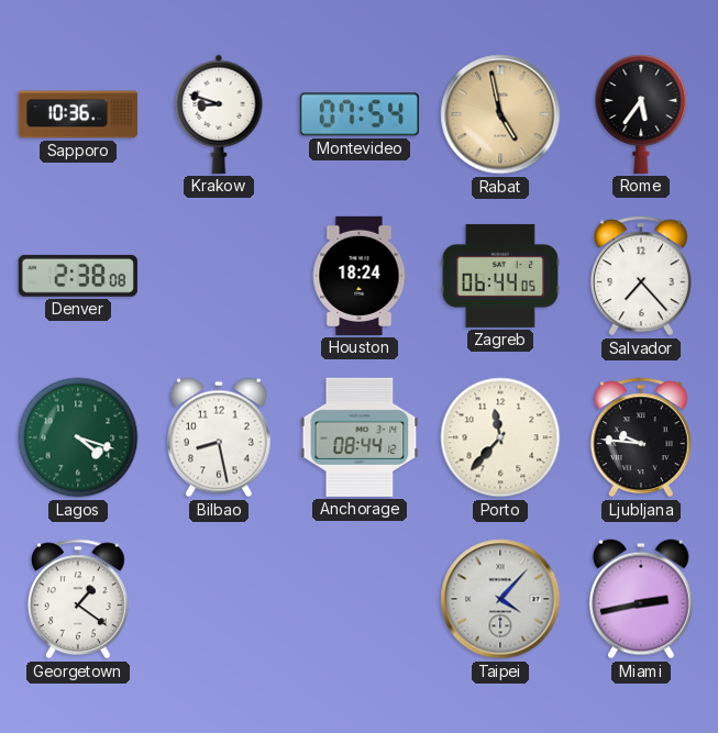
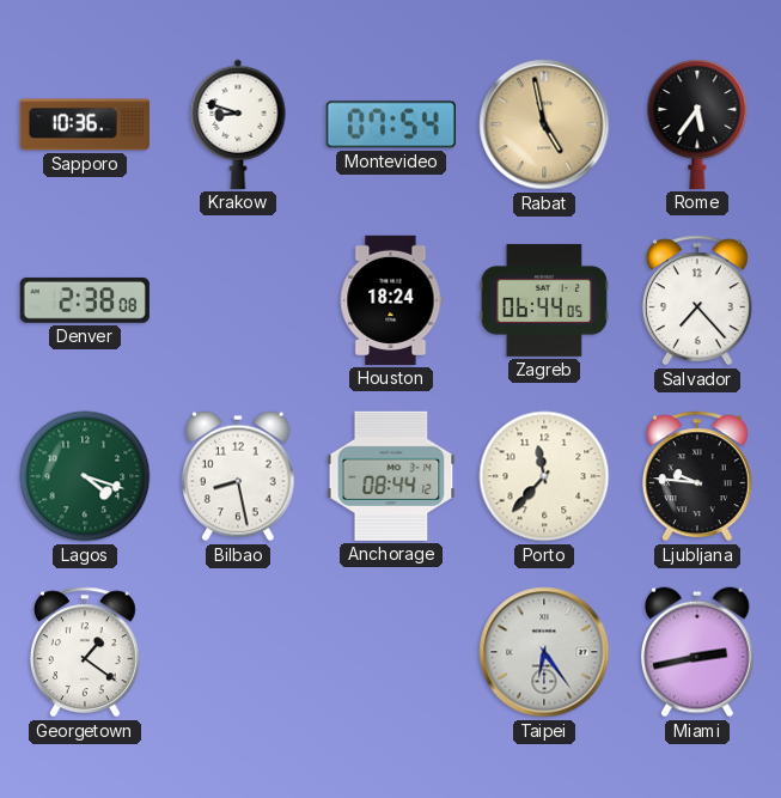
Taipei: 4:07 -> 6:24 (544, 652)
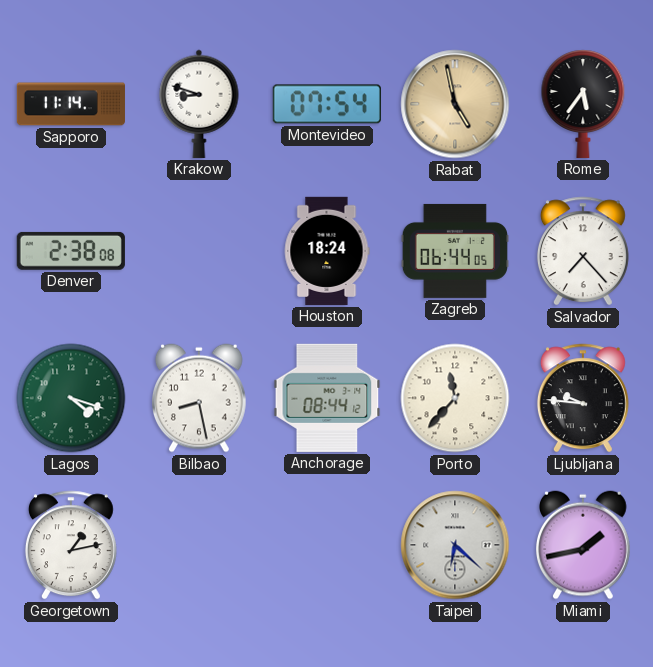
Sapporo: 10:36 -> 11:14 (71, 104)
Georgetown: 1:21 -> 1:13 (71, 545)
Taipei: 6:24 -> 6:22 (455, 545)
Miami: 2:43 -> 1:43 (584, 545)
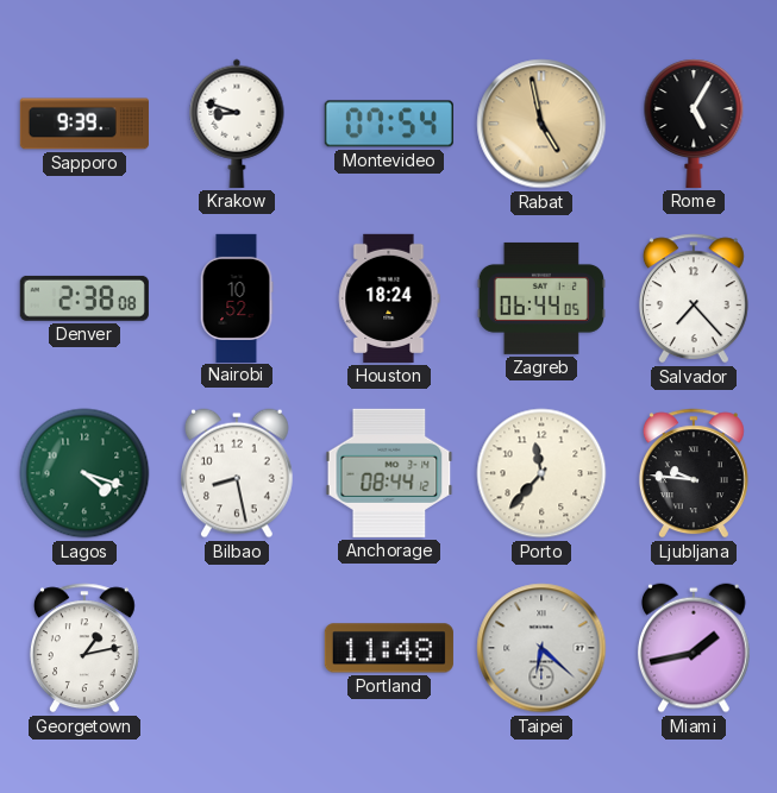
Sapporo: 11:14 -> 9:39 (84, 124)
Rome: 5:36 -> 5:05 (694, 124)
Nairobi: none -> 10:52 (237, 297)
Portland: none -> 11:48 (389, 648)
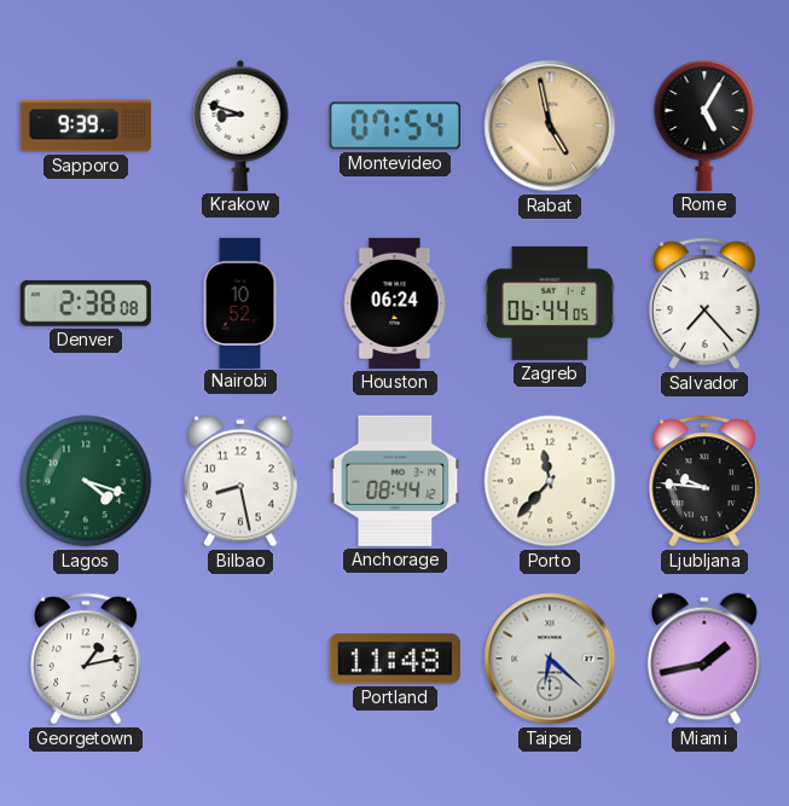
Houston: 18:24 -> 06:24 (395, 303)
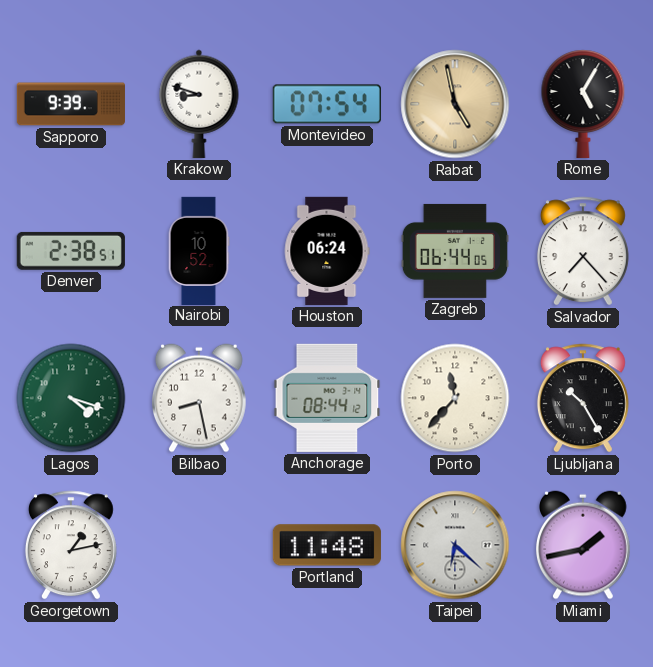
Denver: 2:38:08 -> 2:38:51 (71, 251)
Ljubljana: 9:46 -> 10:25 (583, 398)
